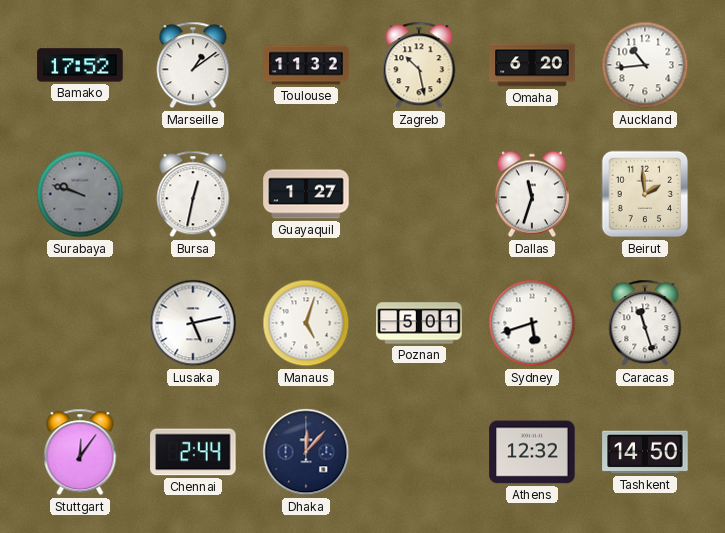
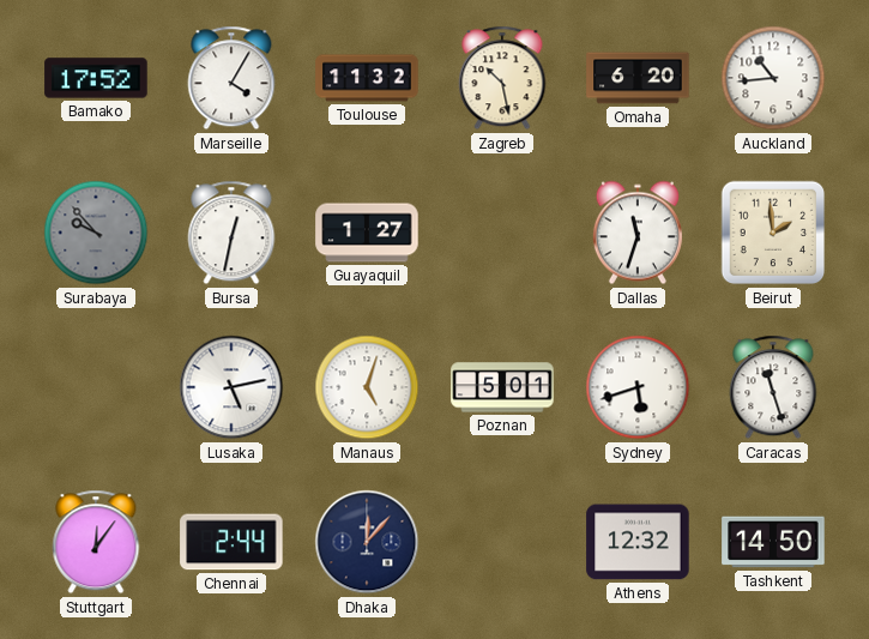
Marseille: 1:09 -> 4:05 (231, 78)
Surabaya: 9:48 -> 9:53 (96, 233)
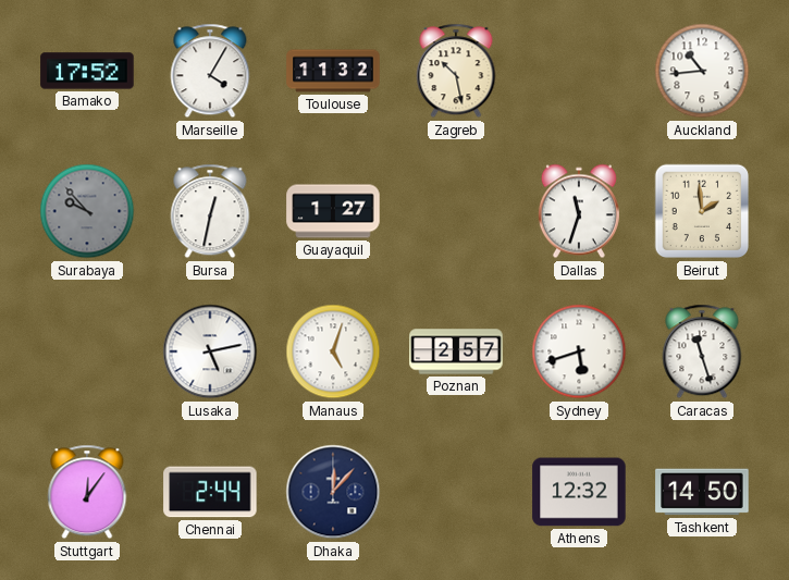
Omaha: 6:20 -> none (638, 78)
Poznan: 5:01 -> 2:57 (456, 351)
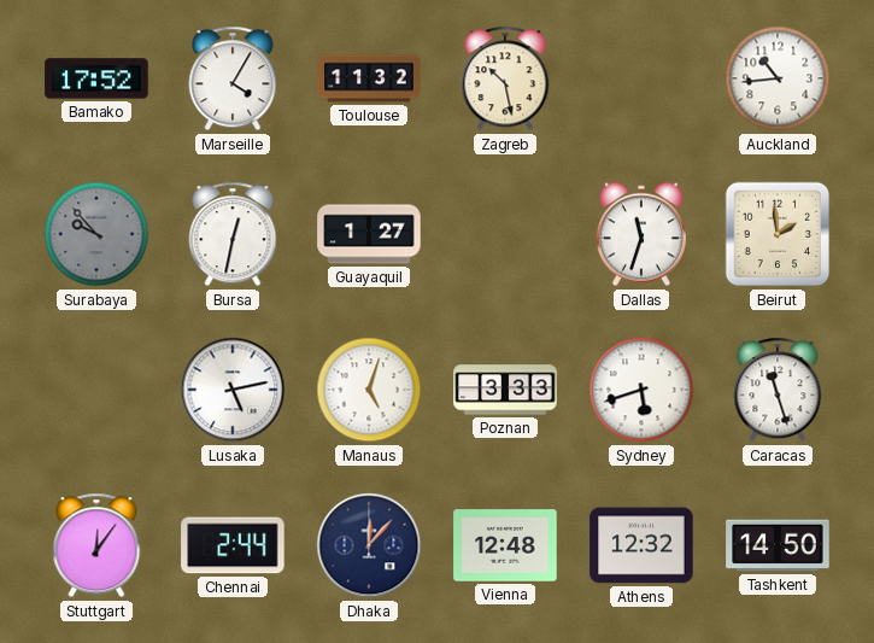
Poznan: 2:57 -> 3:33 (505, 390)
Vienna: none -> 12:48 (505, 545)
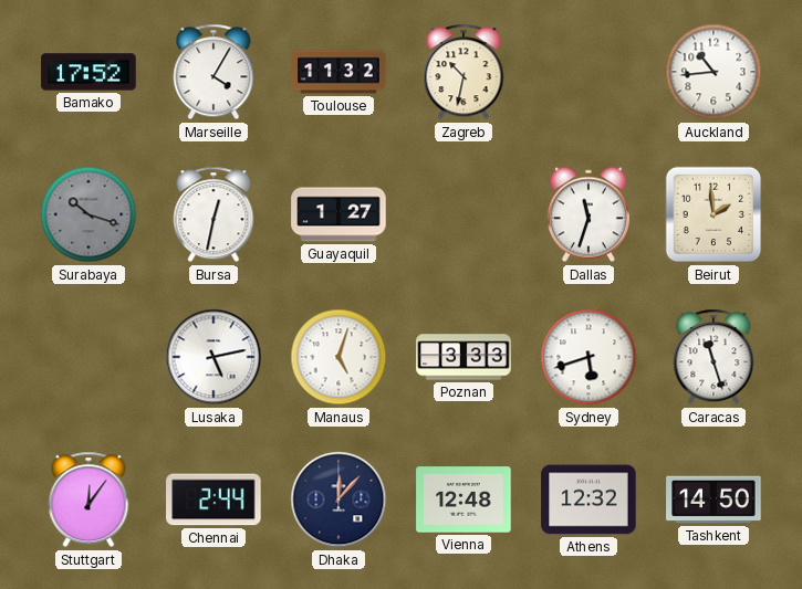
Zagreb: 10:28 -> 10:32 (464, 72)
Surabaya: 9:53 -> 10:18 (88, 214)
